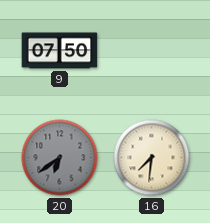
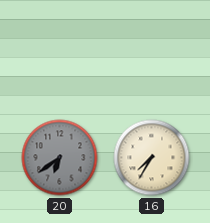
9: 07:50 -> none (60, 51)
16: 7:31 -> 7:35 (152, 158)
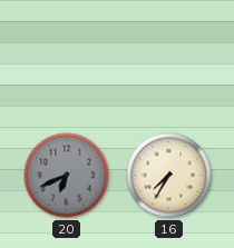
20: 6:39 -> 6:41 (67, 176)
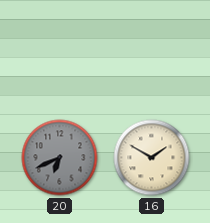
16: 7:35 -> 1:50 (152, 158)
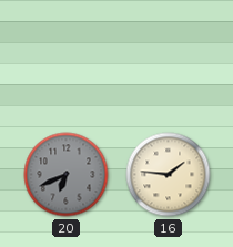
16: 1:50 -> 1:46 (169, 175)
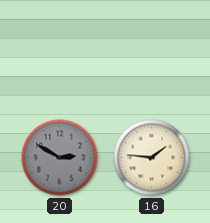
20: 6:41 -> 2:50 (60, 158)
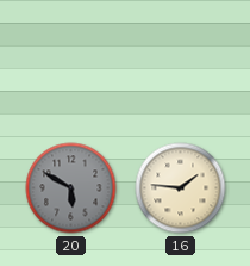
20: 2:50 -> 5:50 (71, 188)
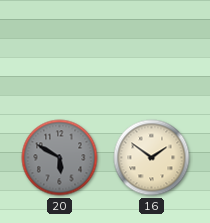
16: 1:46 -> 1:51 (152, 158)
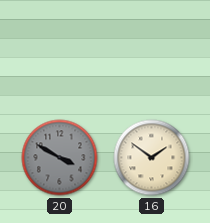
20: 5:50 -> 3:50 (60, 158)
